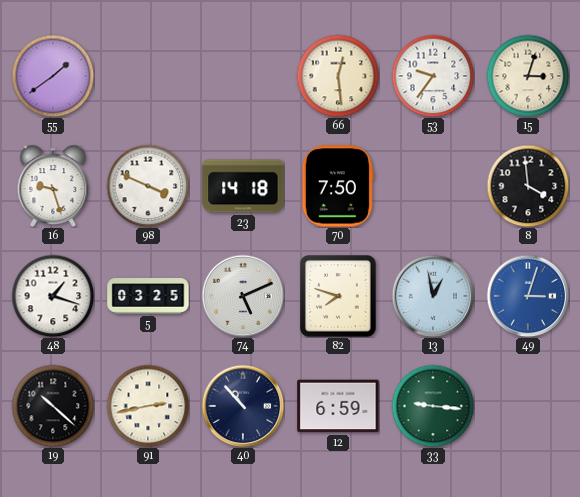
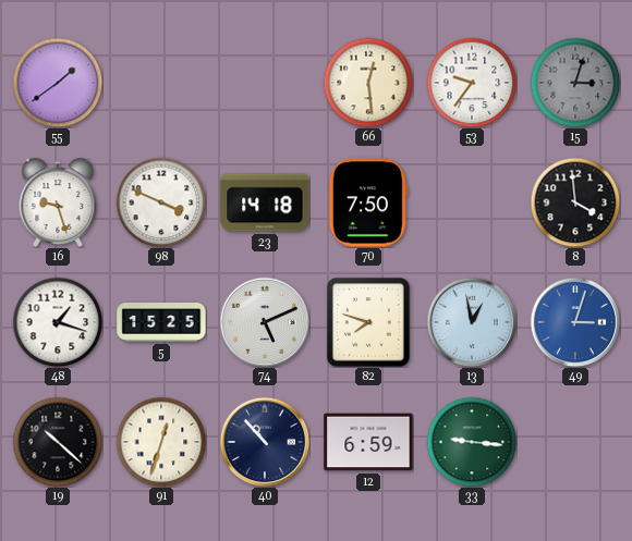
15 dial: cream -> grey (575, 83)
5: 03:25 -> 15:25 (161, 323)
91: 2:43 -> 12:33 (161, 442)
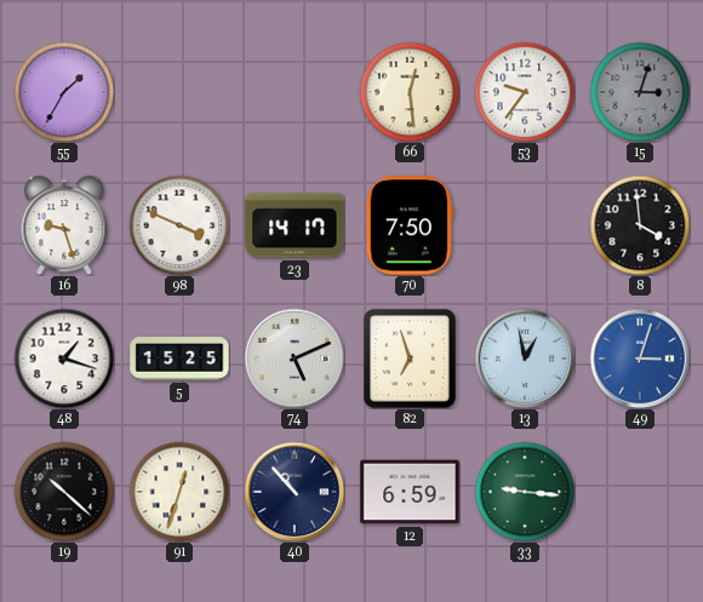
55: 1:39 -> 1:35 (64, 92)
23: 14:18 -> 14:17 (295, 225)
82: 7:48 -> 6:57 (411, 360)
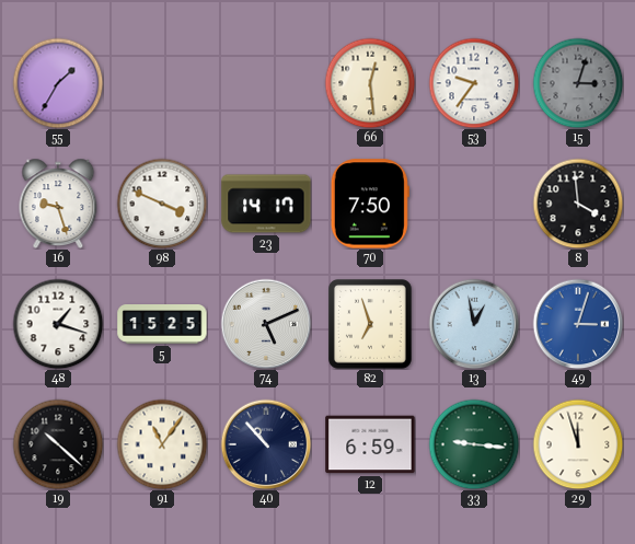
91: 12:33 -> 11:06 (162, 444)
29: none -> 11:57 (578, 444)
